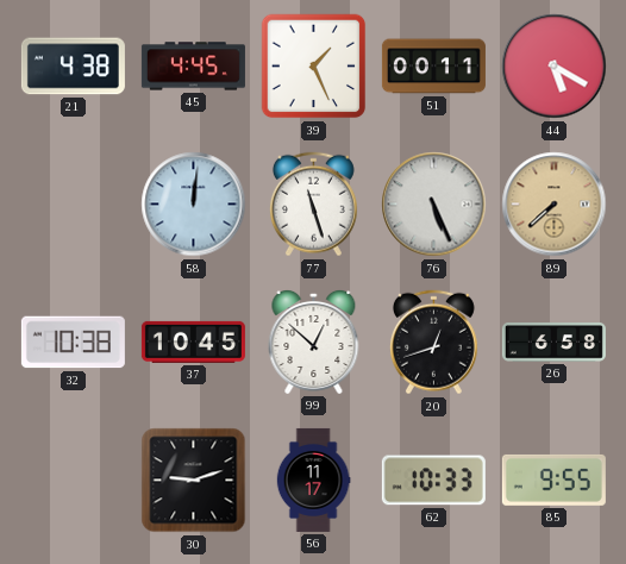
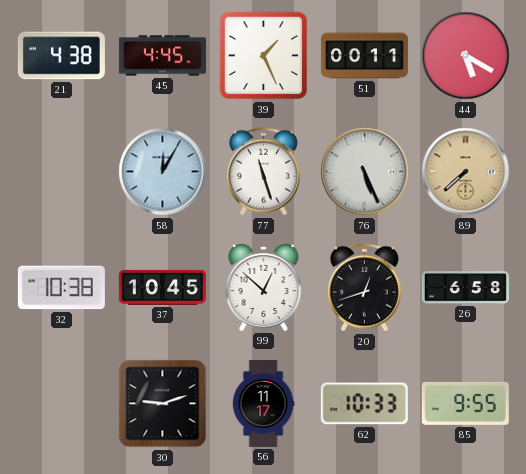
58: 12:01 -> 12:05 (163, 172)
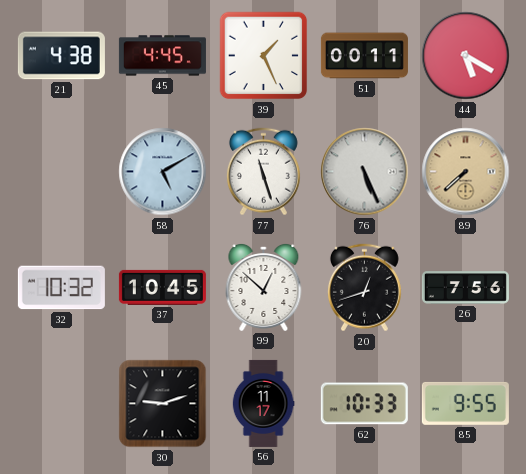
58: 12:05 -> 5:10 (163, 172)
32: 10:38 -> 10:32 (61, 288)
26: 6:58 -> 7:56 (465, 288)
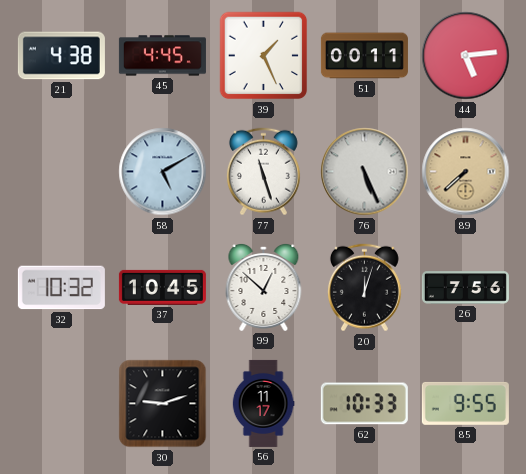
44: 5:20 -> 5:14 (466, 56)
20: 12:42 -> 12:03 (364, 288)
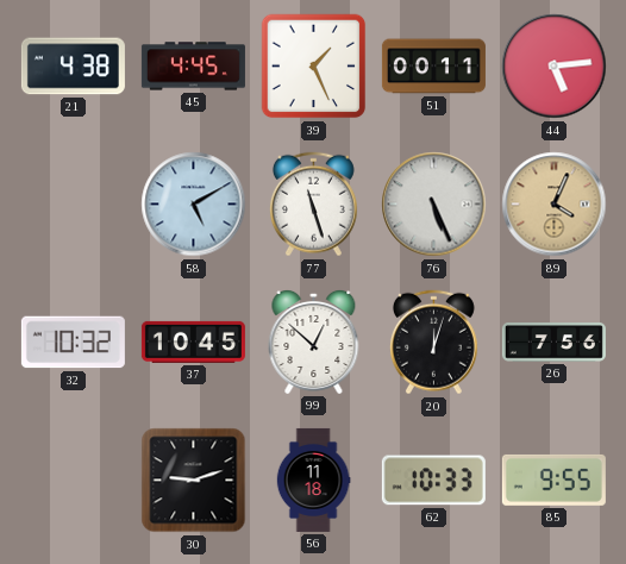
89: 7:38 -> 4:04 (555, 205)
56: 11:17 -> 11:18 (313, 480)
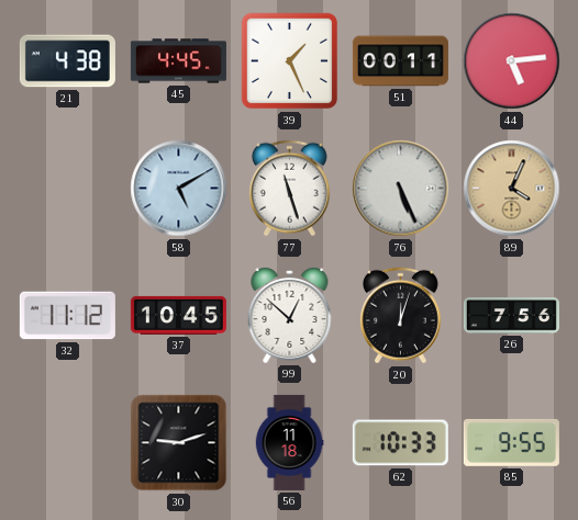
32: 10:32 -> 11:12 (67, 316)
